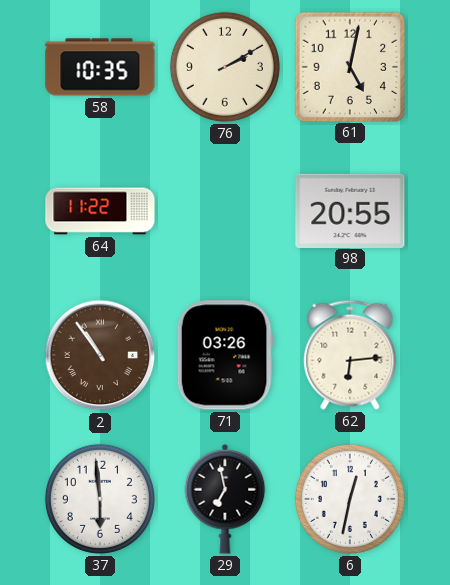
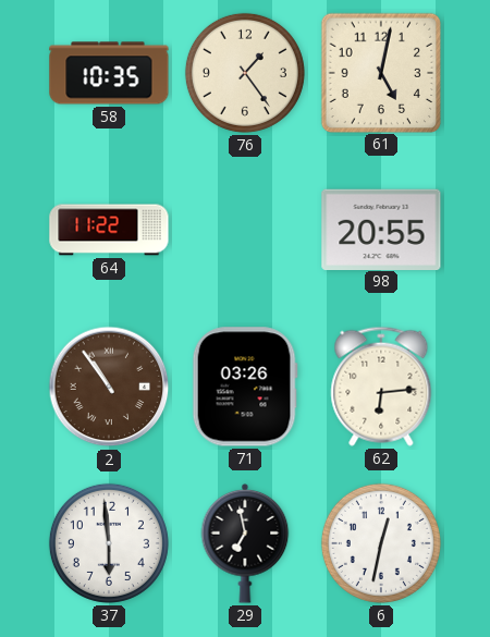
76: 2:10 -> 1:24 (245, 73)
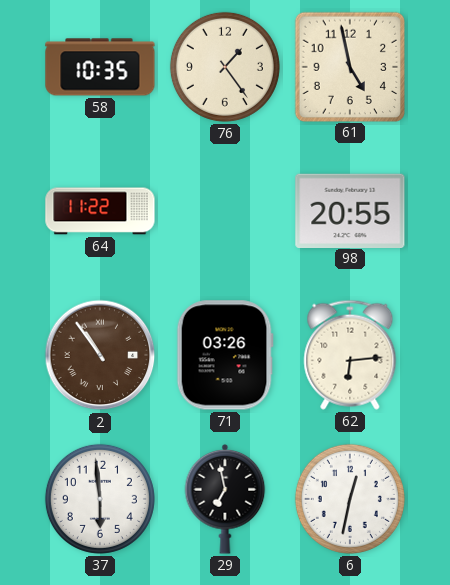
61: 5:02 -> 4:58 (349, 66)
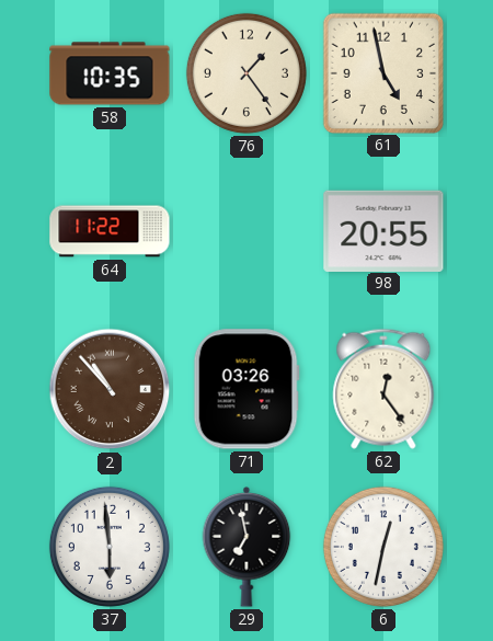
2: 10:54 -> 10:53 (110, 389)
62: 6:14 -> 12:24 (383, 389)
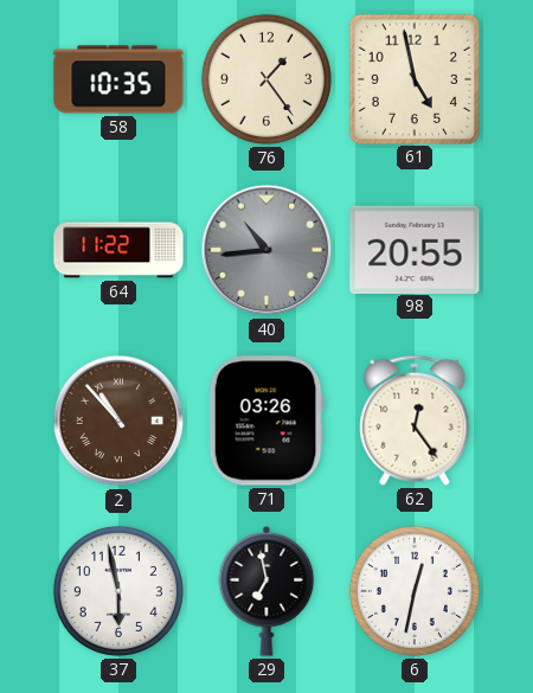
40: none -> 10:44 (266, 250)
37: 5:59 -> 5:58 (118, 591)
